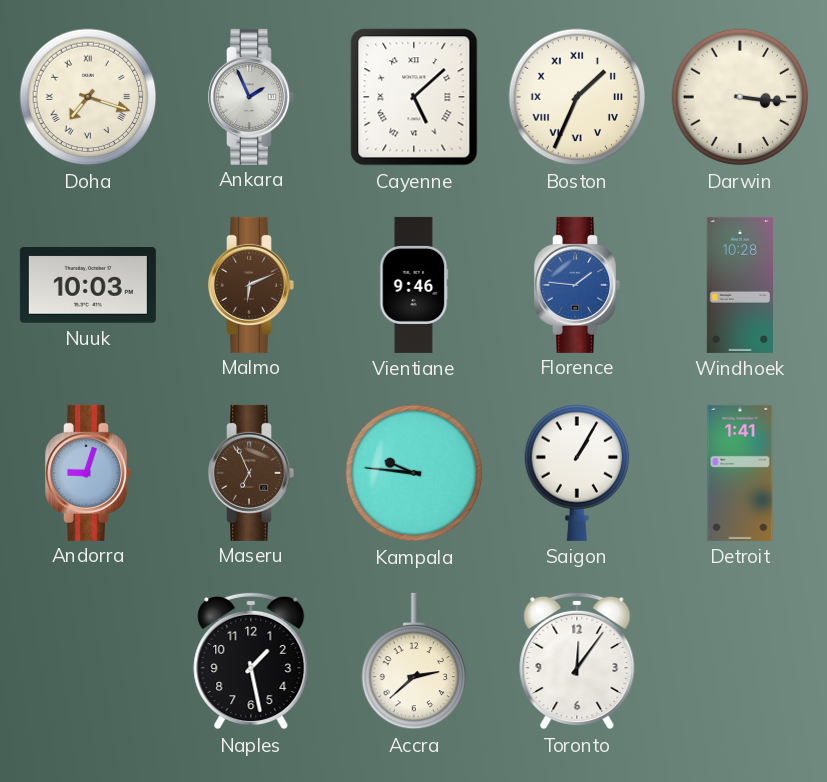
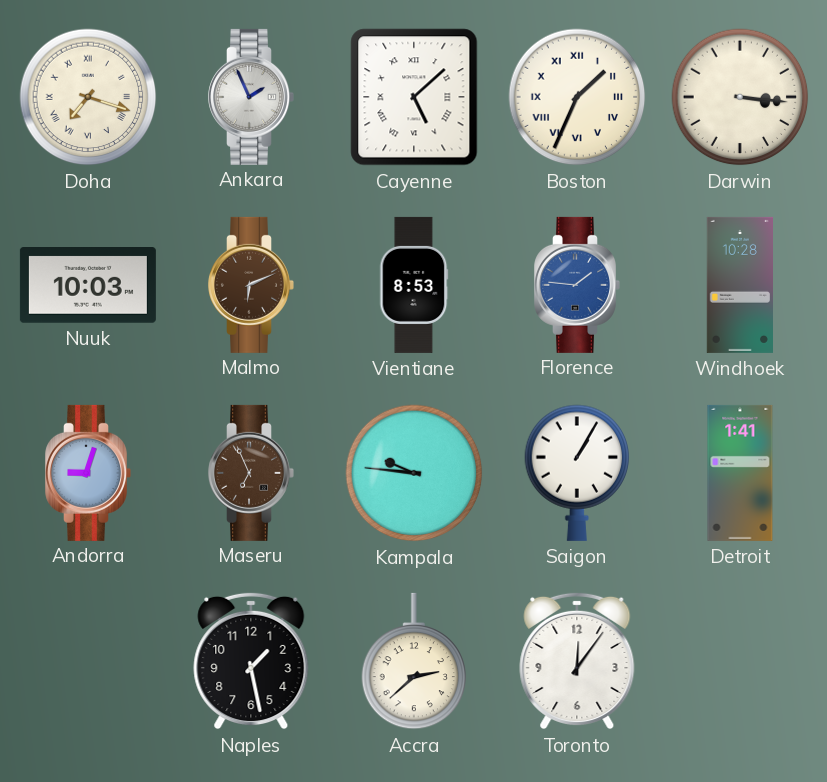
Vientiane: 9:46 -> 8:53 (414, 285)
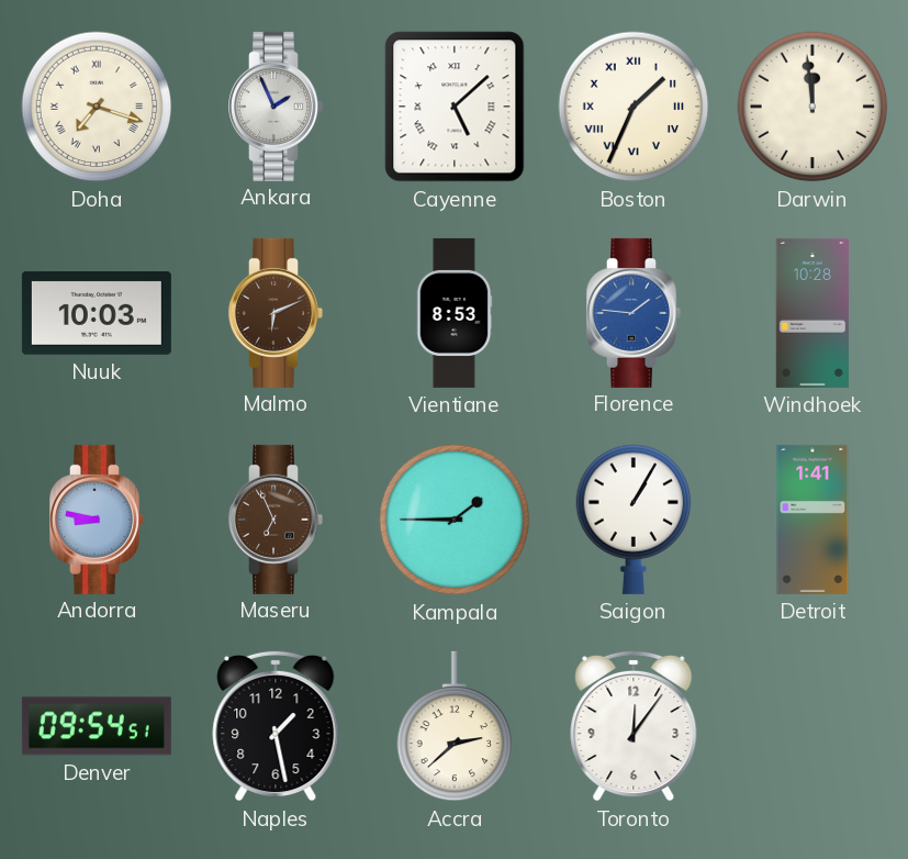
Darwin: 3:16 -> 11:59 (812, 107)
Andorra: 9:03 -> 8:47 (97, 520)
Kampala: 9:46 -> 1:45 (455, 520)
Denver: none -> 09:54 (97, 726)
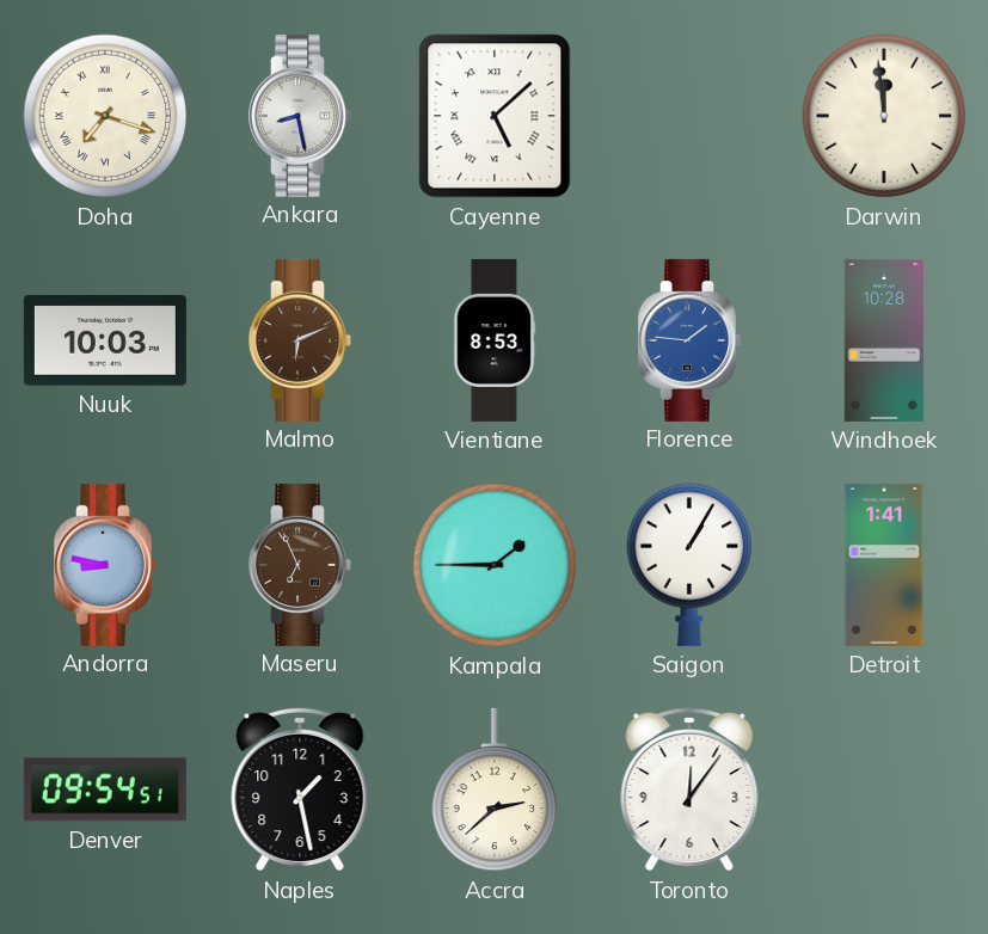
Ankara: 1:56 -> 8:28 (300, 116)
Boston: 1:34 -> none (634, 107)
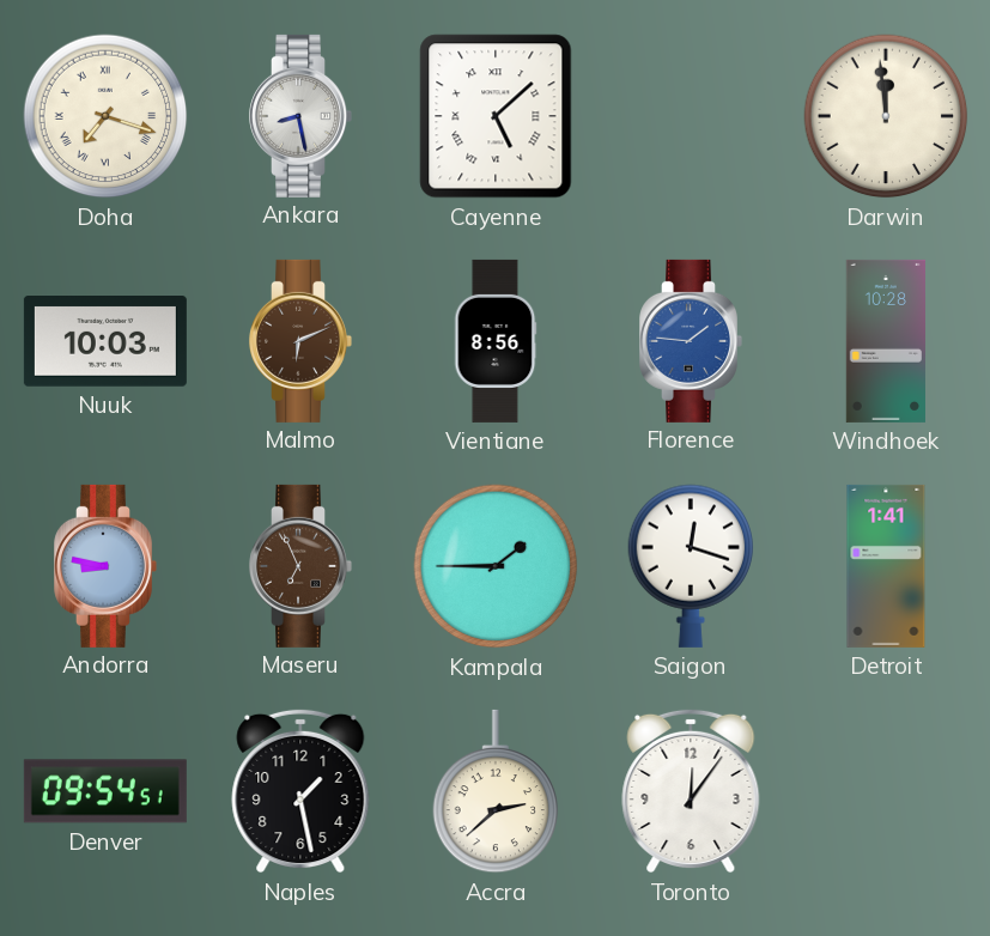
Vientiane: 8:53 -> 8:56 (496, 341)
Saigon: 1:05 -> 12:18 (691, 566)
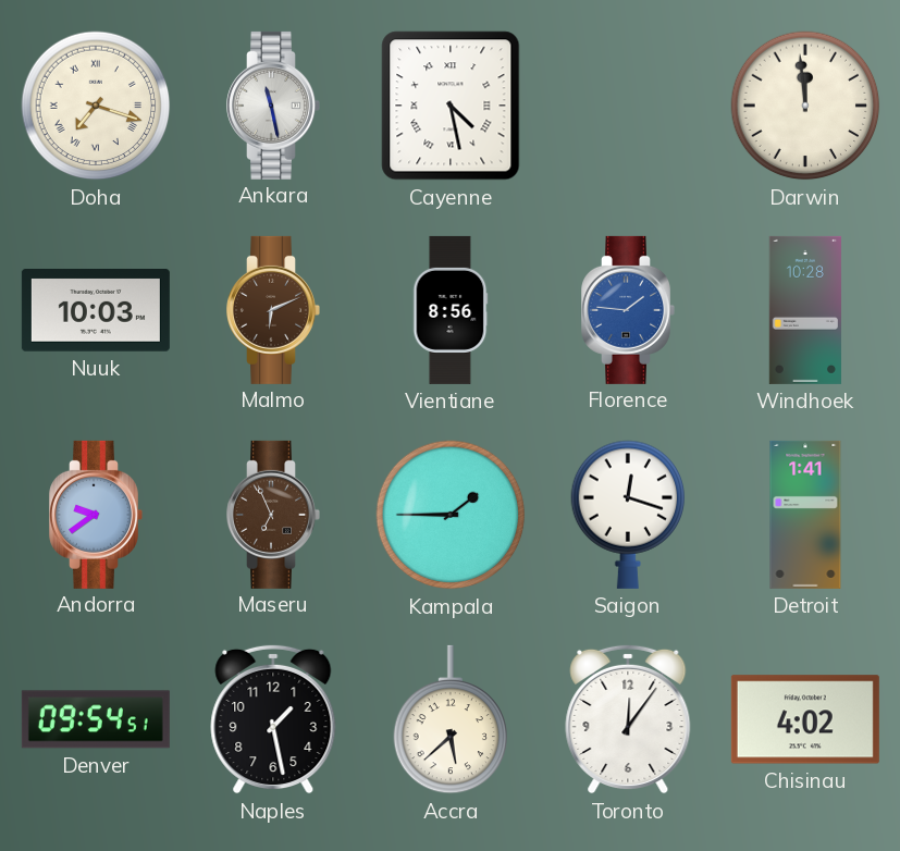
Ankara: 8:28 -> 11:28 (273, 106)
Cayenne: 5:08 -> 4:28 (451, 106)
Andorra: 8:47 -> 9:39 (96, 515)
Accra: 2:38 -> 5:38 (451, 719)
Chisinau: none -> 4:02 (805, 719)
